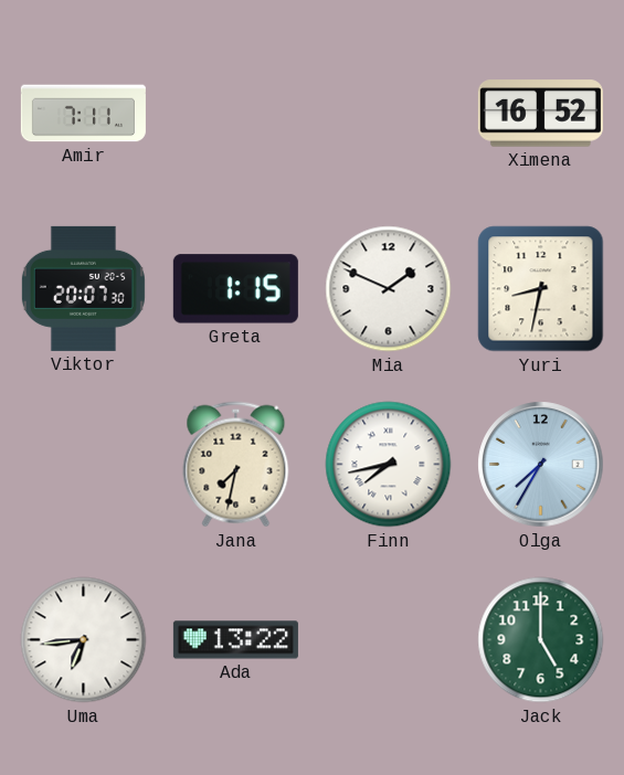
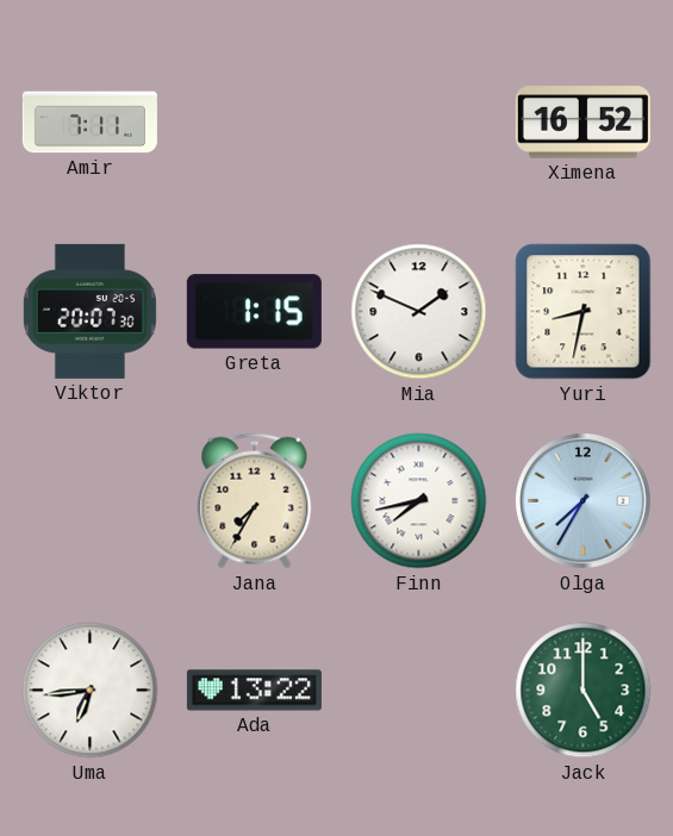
Jana: 7:32 -> 7:35 (255, 501)
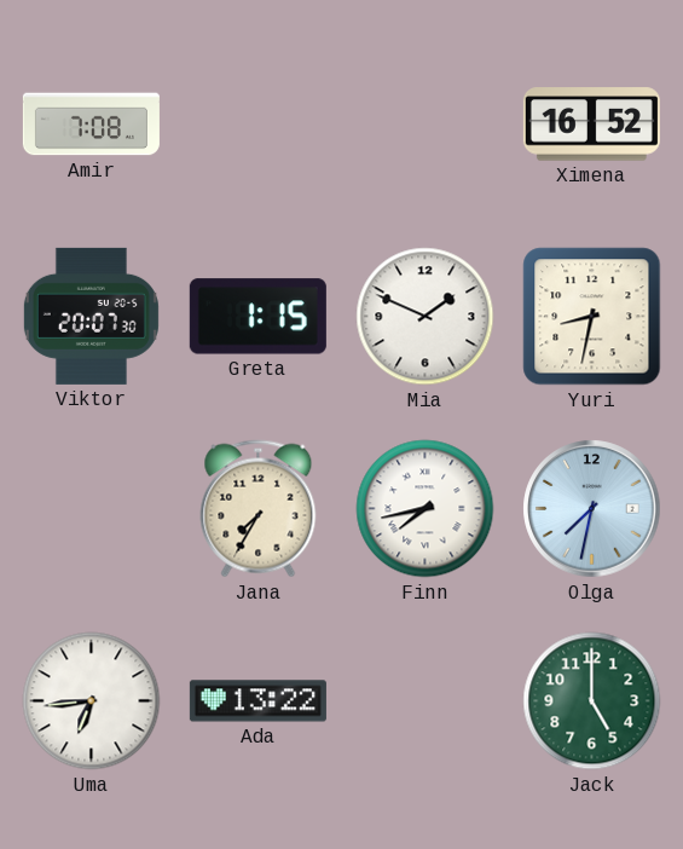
Amir: 7:11 -> 7:08 (91, 125)
Olga: 7:35 -> 7:32 (592, 509)
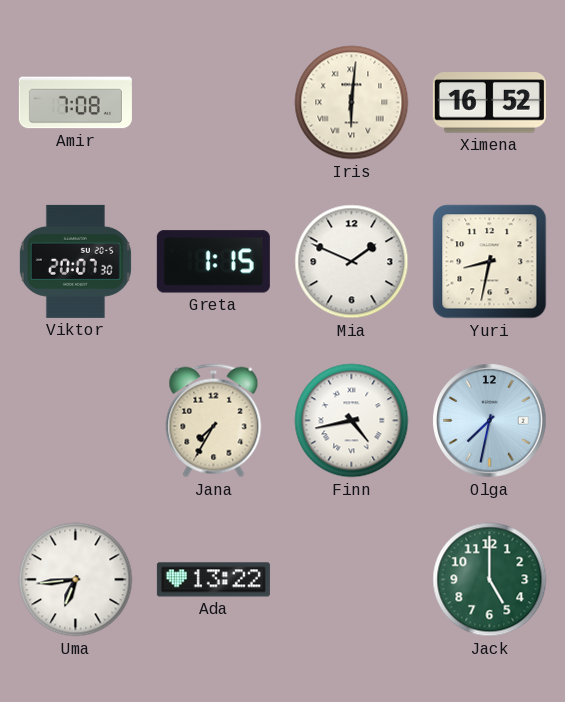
Iris: none -> 6:01 (352, 103)
Finn: 7:43 -> 4:43 (352, 421)
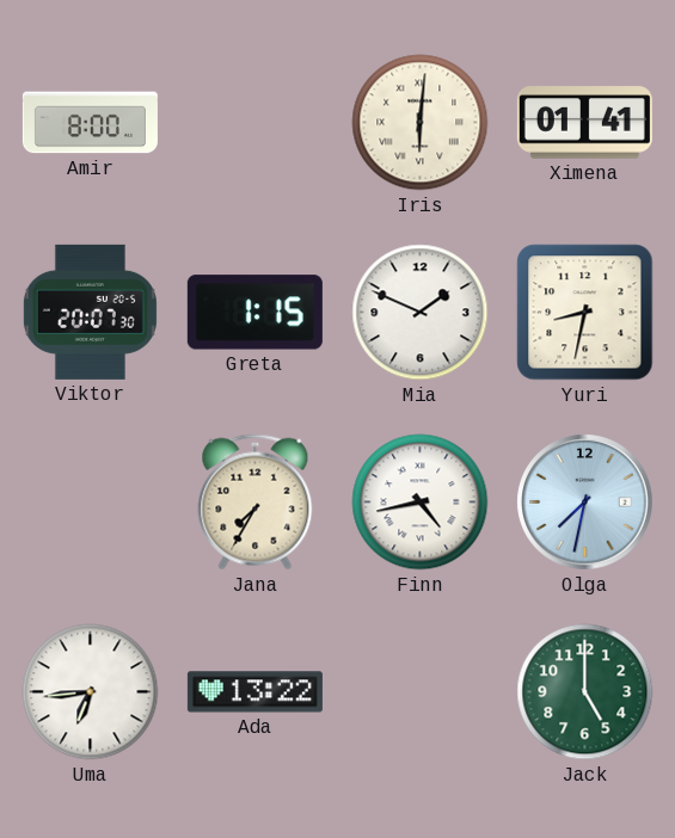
Amir: 7:08 -> 8:00 (90, 123)
Ximena: 16:52 -> 01:41 (584, 123)
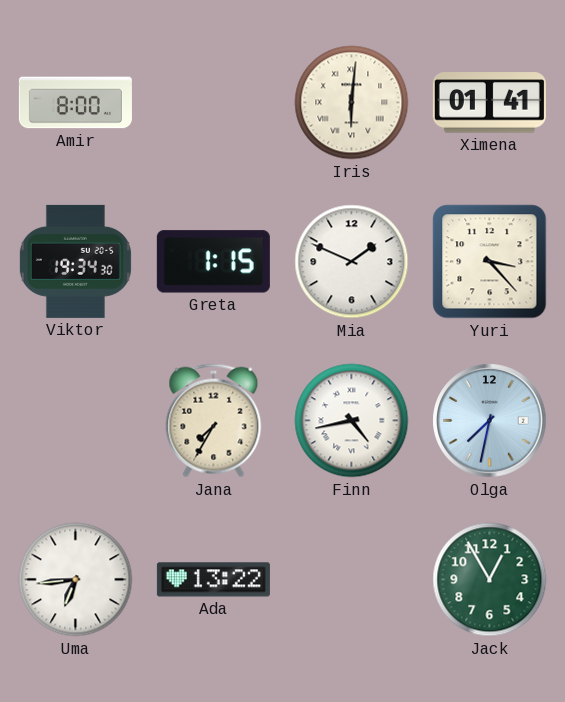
Viktor: 20:07 -> 19:34 (75, 261)
Yuri: 8:32 -> 3:23 (490, 262)
Jack: 5:00 -> 12:55 (490, 580)
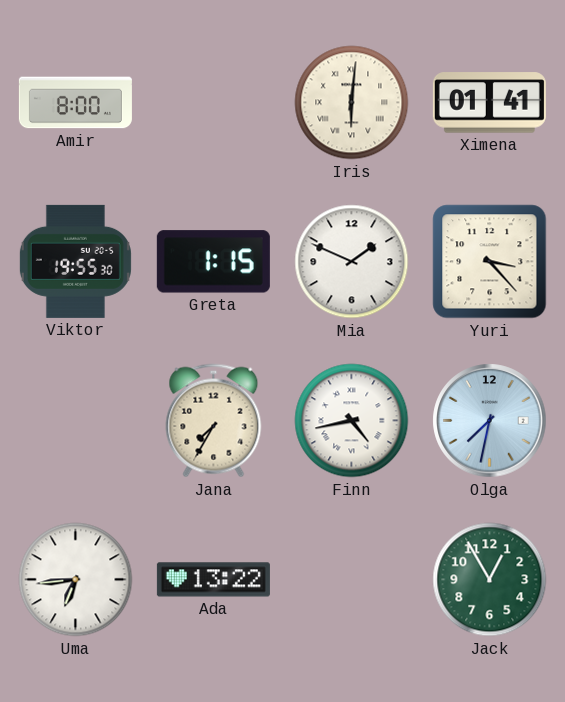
Viktor: 19:34 -> 19:55 (75, 261)
